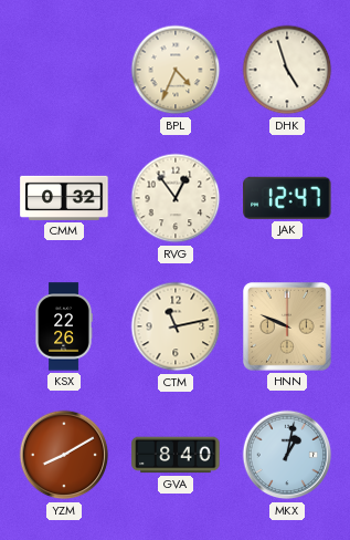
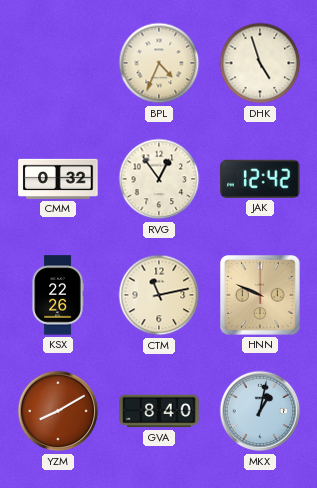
JAK: 12:47 -> 12:42 (260, 179)
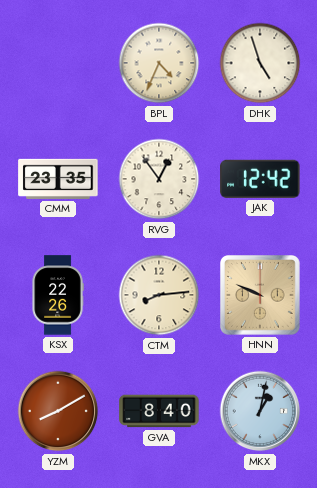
CMM: 0:32 -> 23:35 (58, 179)
CTM: 11:13 -> 8:14 (159, 295)
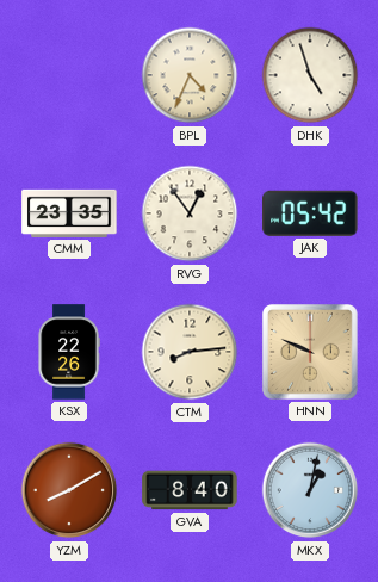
JAK: 12:42 -> 05:42 (310, 213)
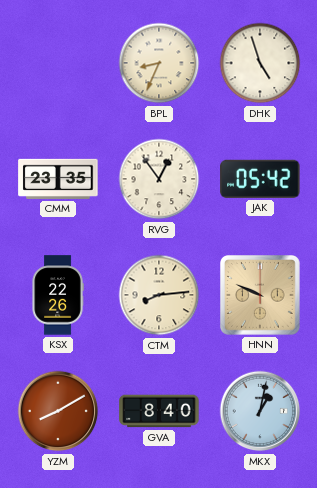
BPL: 4:34 -> 8:34 (159, 63)
